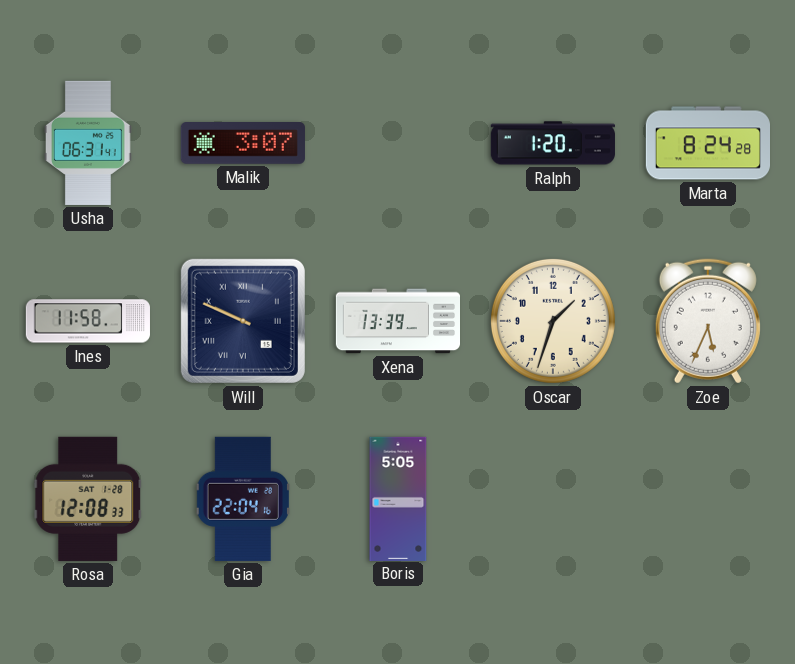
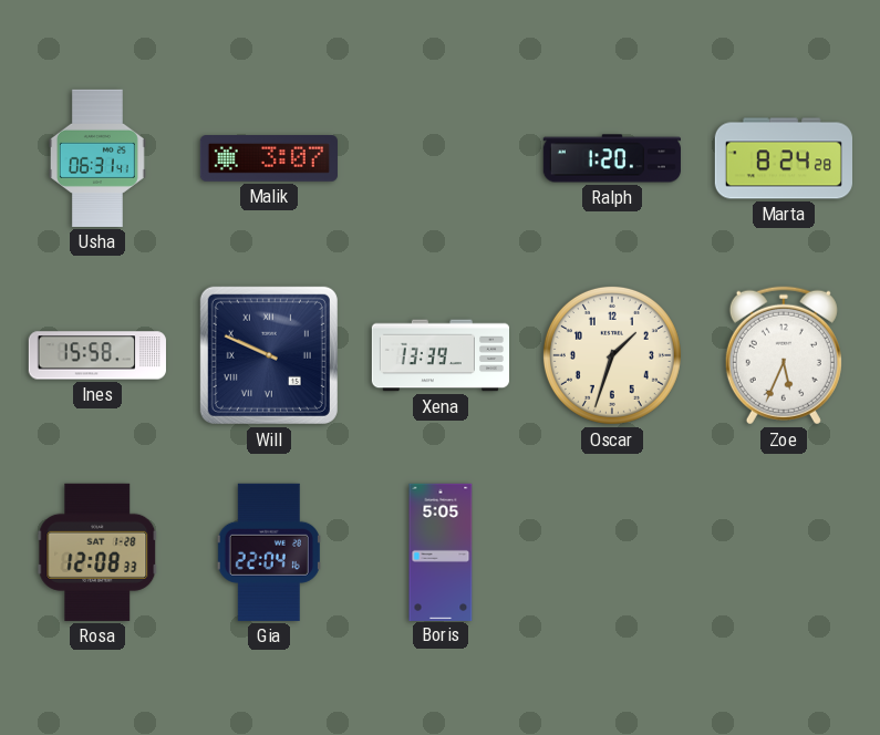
Ines: 11:58 -> 15:58 (97, 355)
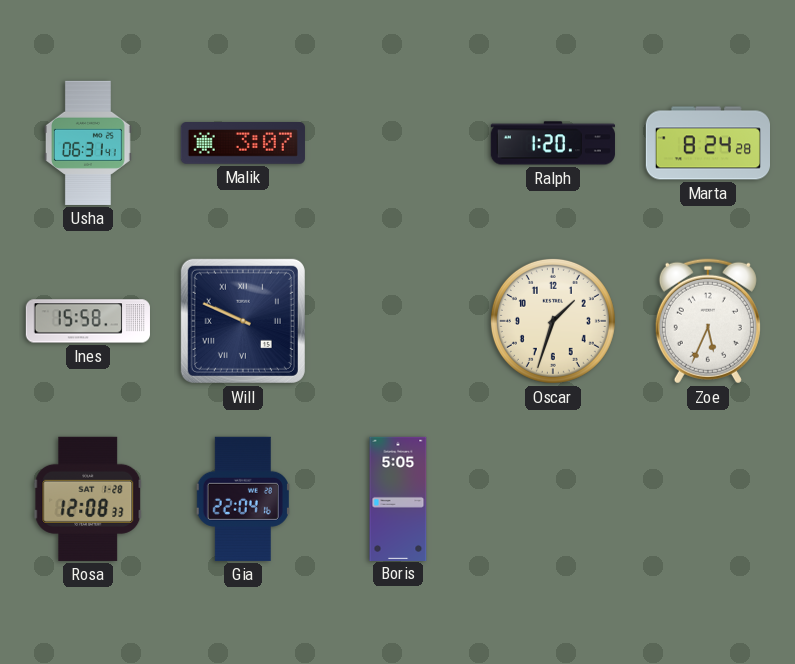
Xena: 13:39 -> none (439, 355)
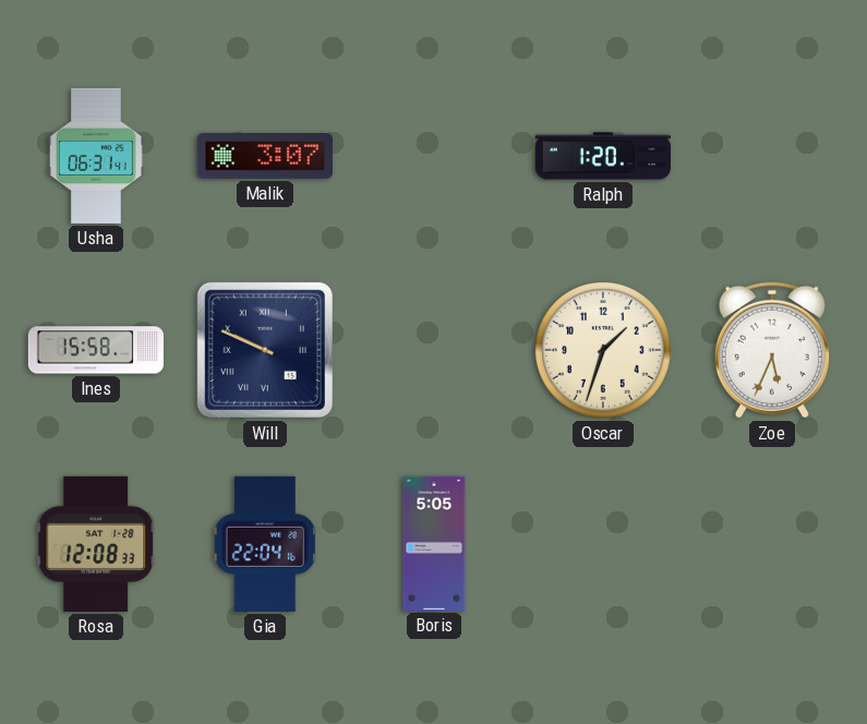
Marta: 8:24 -> none (707, 143)
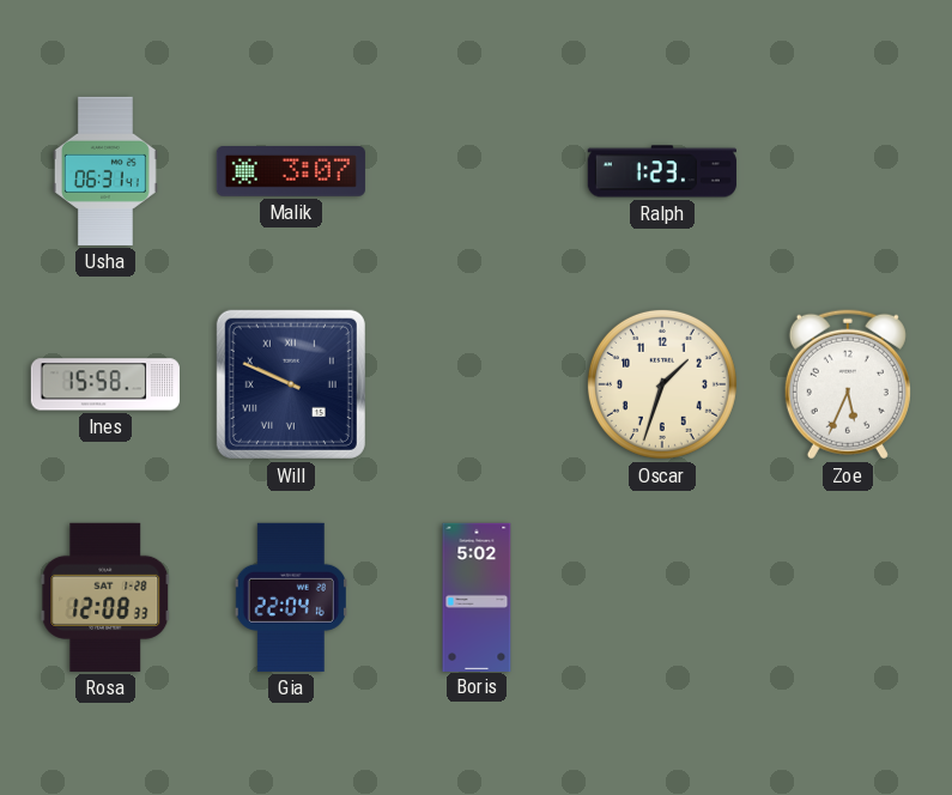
Ralph: 1:20 -> 1:23 (662, 171)
Boris: 5:05 -> 5:02 (477, 596)
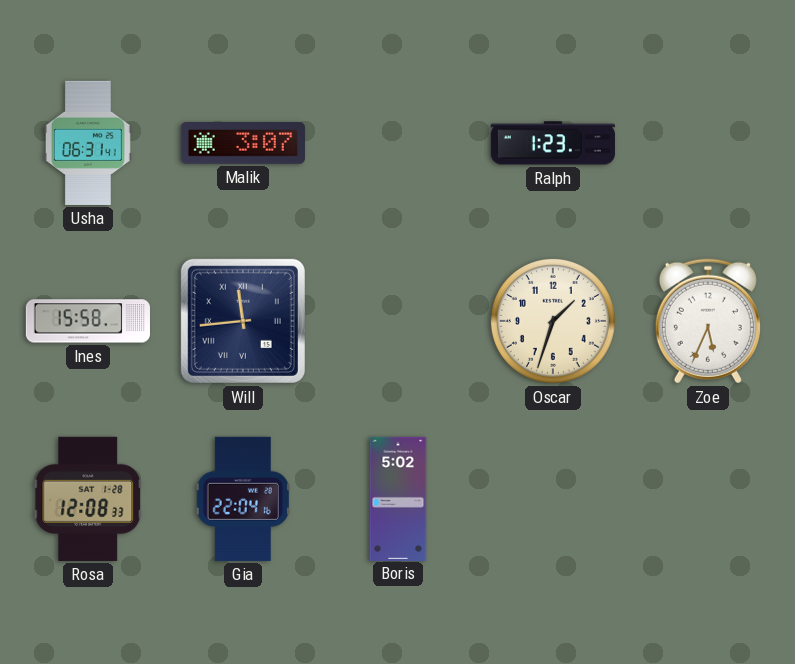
Will: 9:49 -> 11:44 (243, 321)
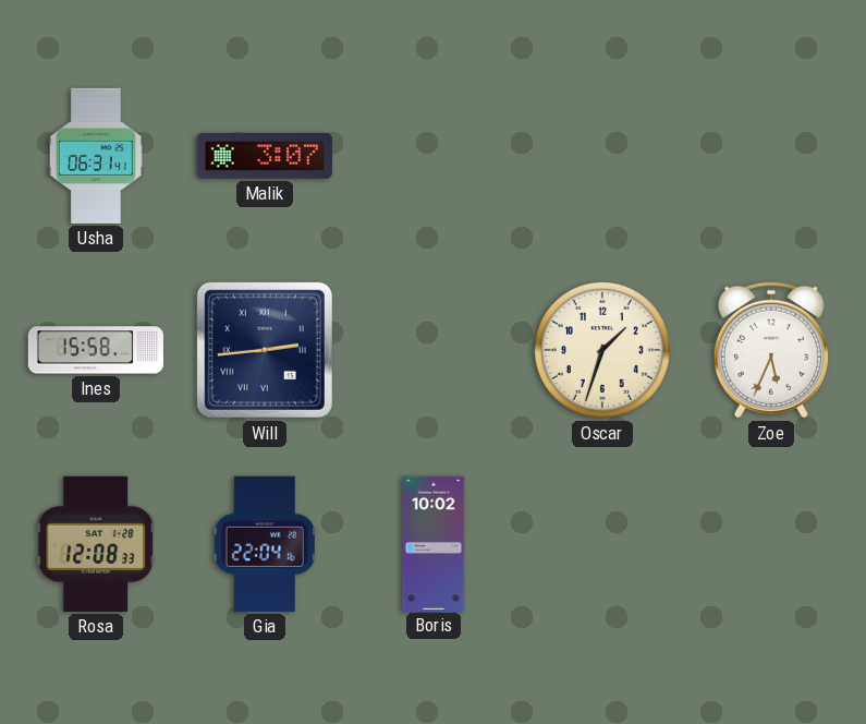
Ralph: 1:23 -> none (553, 143)
Will: 11:44 -> 2:44 (265, 350)
Boris: 5:02 -> 10:02 (434, 543)
